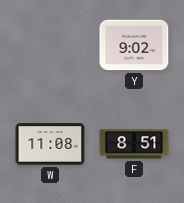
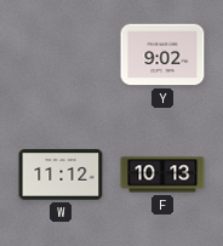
W: 11:08 -> 11:12 (61, 175)
F: 8:51 -> 10:13 (162, 175)
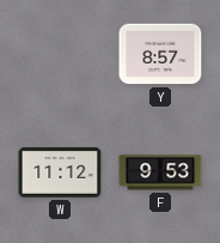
Y: 9:02 -> 8:57 (160, 54)
F: 10:13 -> 9:53 (160, 172)
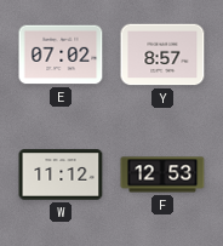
E: none -> 07:02 (61, 55)
F: 9:53 -> 12:53 (162, 175)
